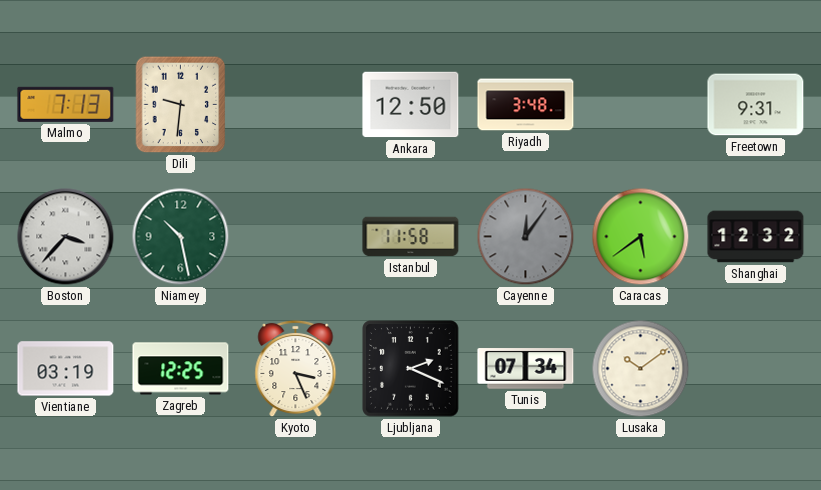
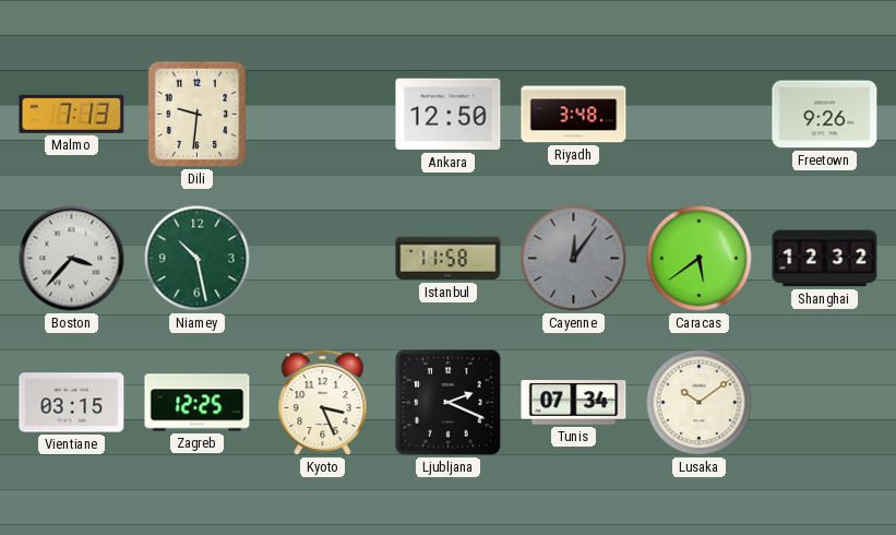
Freetown: 9:31 -> 9:26 (825, 115)
Vientiane: 03:19 -> 03:15 (72, 403)
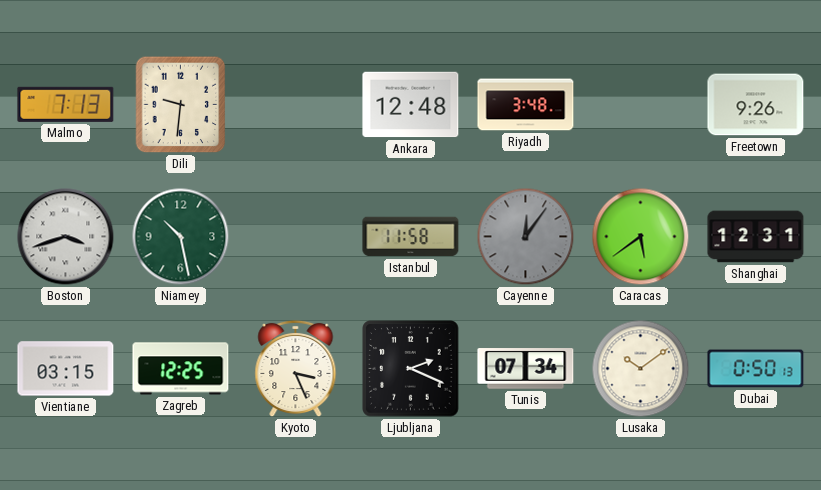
Ankara: 12:50 -> 12:48 (411, 105)
Boston: 3:37 -> 3:42 (66, 237)
Shanghai: 12:32 -> 12:31 (756, 237)
Dubai: none -> 0:50 (756, 369)
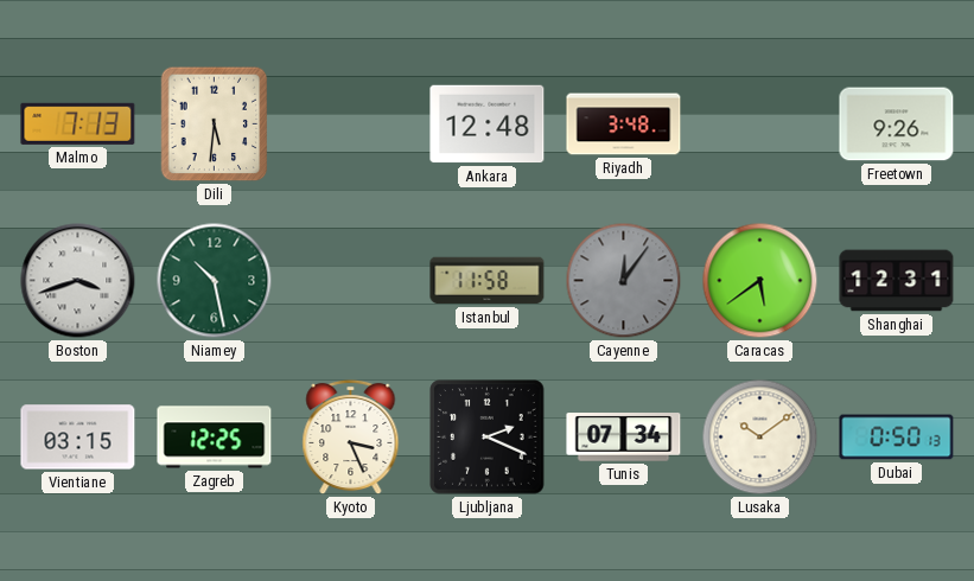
Dili: 9:31 -> 5:31 (215, 124)
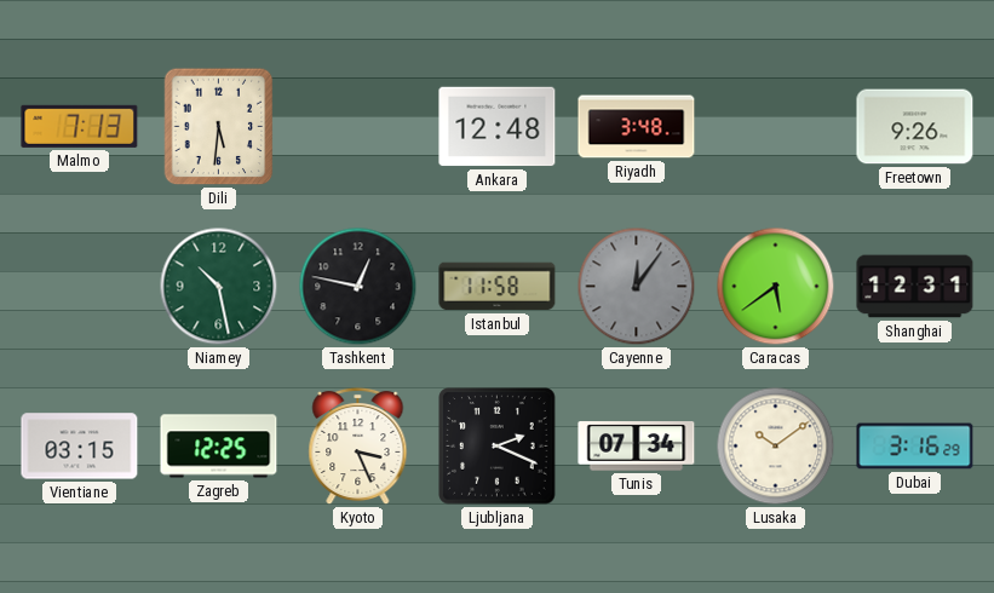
Boston: 3:42 -> none (78, 281)
Tashkent: none -> 12:47 (358, 287)
Dubai: 0:50 -> 3:16 (915, 447)
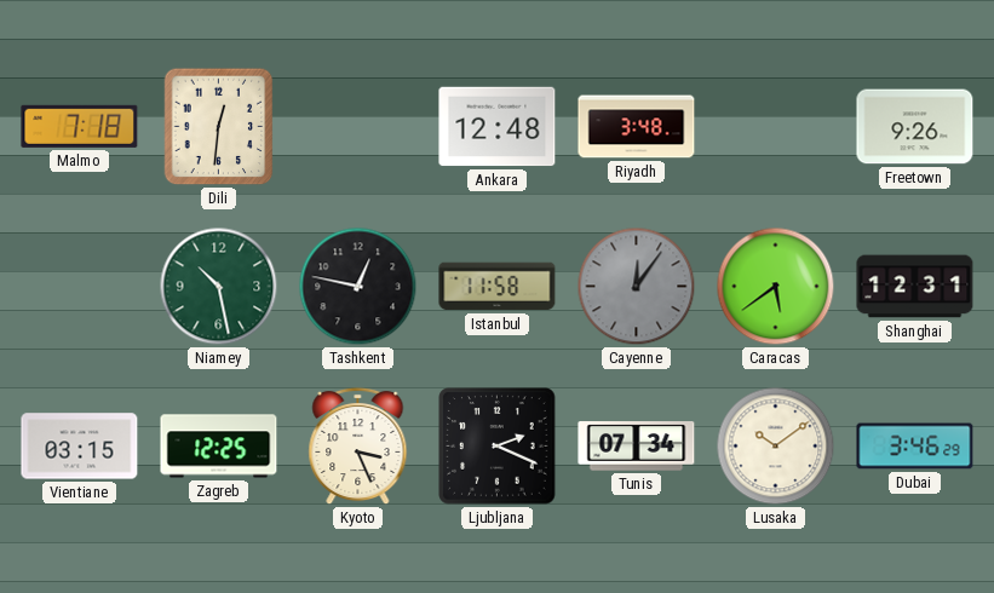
Malmo: 7:13 -> 7:18 (80, 126)
Dili: 5:31 -> 12:31 (219, 127)
Dubai: 3:16 -> 3:46 (915, 447)
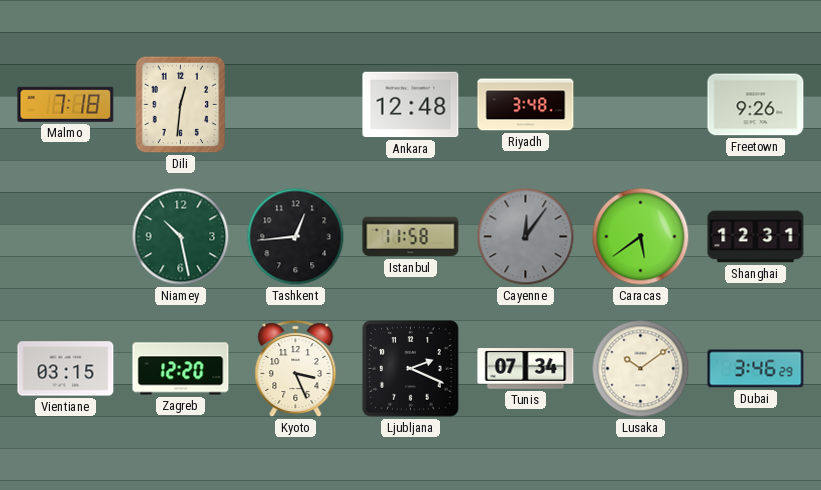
Tashkent: 12:47 -> 12:44 (296, 237)
Zagreb: 12:25 -> 12:20 (181, 369)
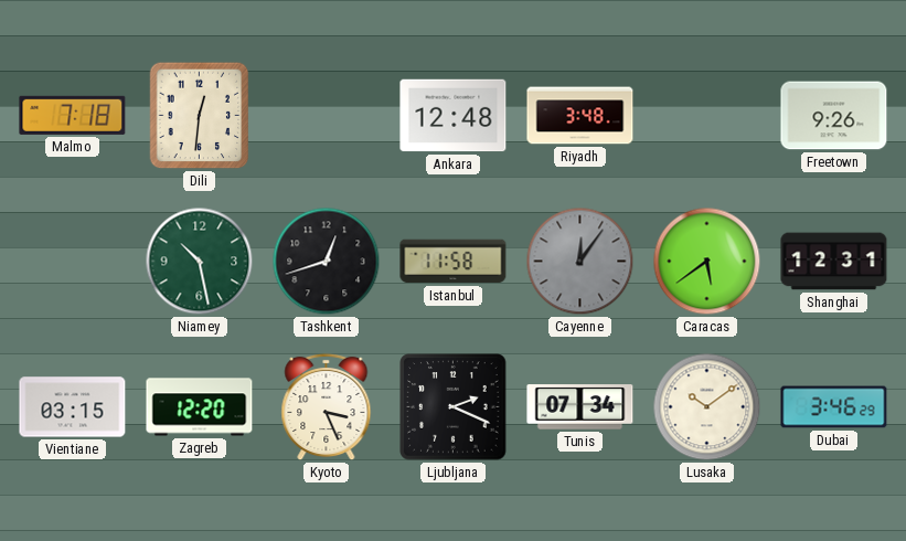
Tashkent: 12:44 -> 12:42 (327, 262)
